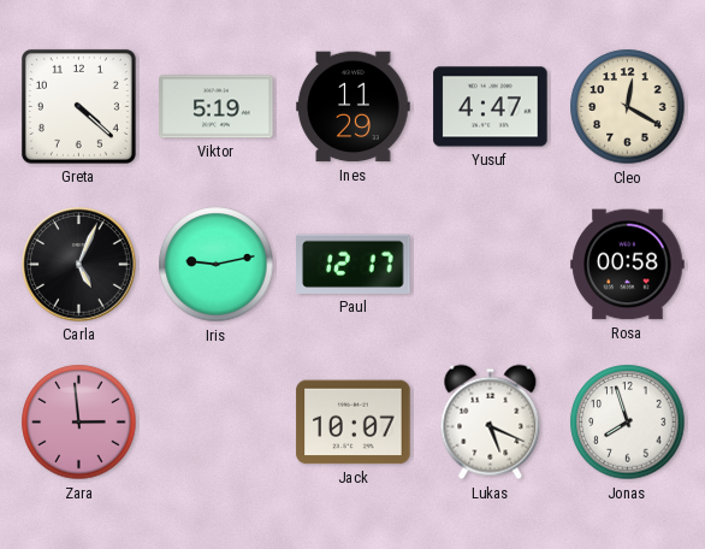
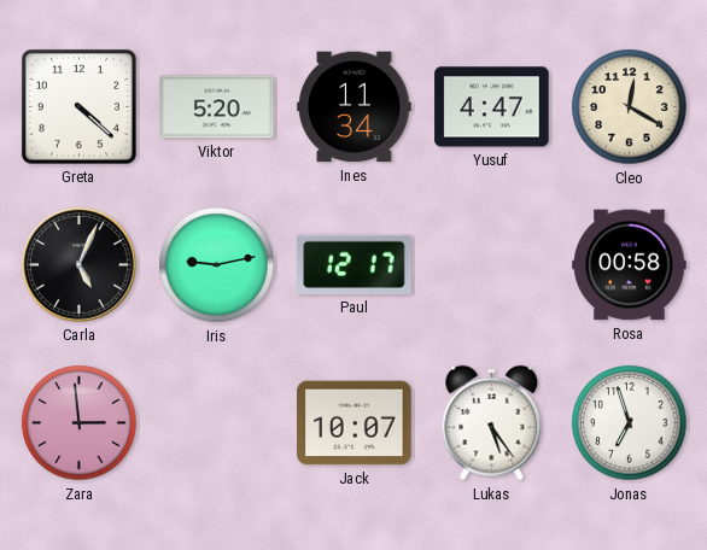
Viktor: 5:19 -> 5:20 (217, 107)
Ines: 11:29 -> 11:34 (355, 107)
Lukas: 5:19 -> 5:24 (492, 423)
Jonas: 7:57 -> 6:57 (630, 423)
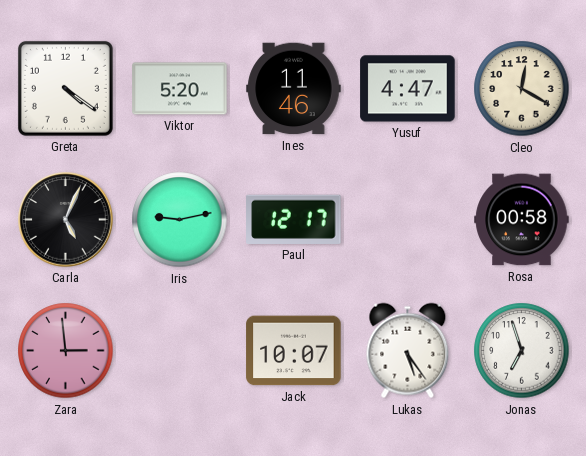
Greta: 4:22 -> 4:21 (65, 88)
Ines: 11:34 -> 11:46 (294, 89)
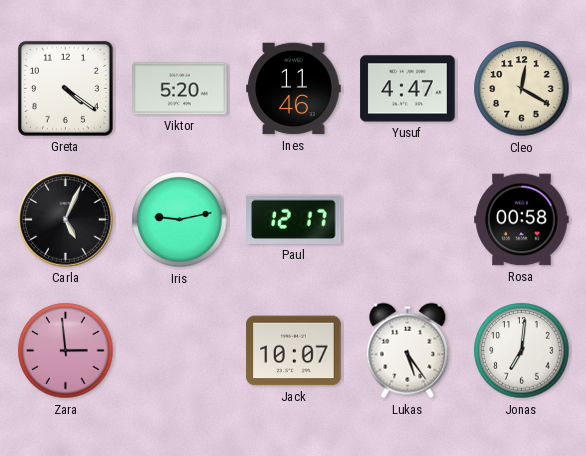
Jonas: 6:57 -> 7:01 (522, 351)
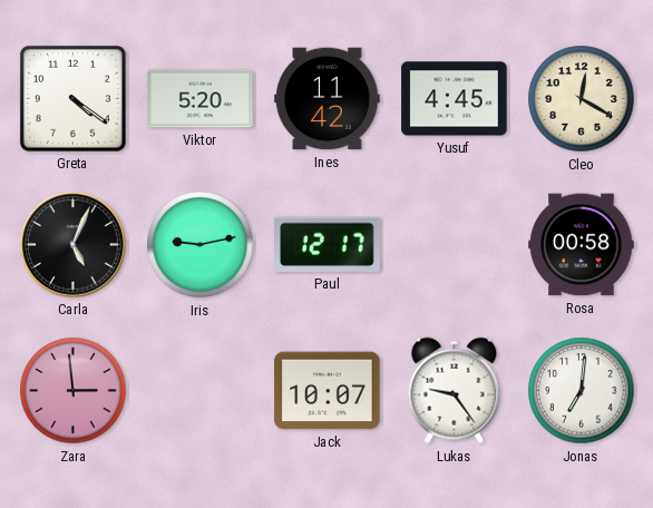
Ines: 11:46 -> 11:42 (328, 99)
Yusuf: 4:47 -> 4:45 (455, 99)
Lukas: 5:24 -> 9:24 (455, 391)
